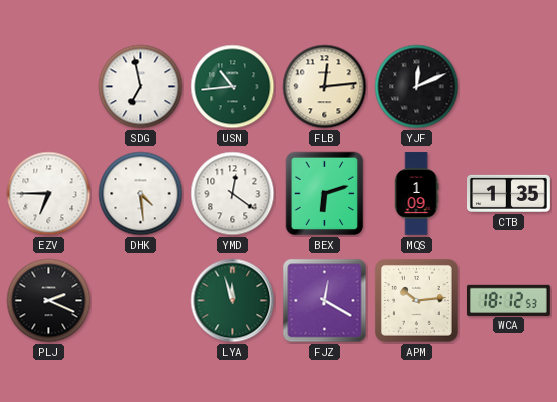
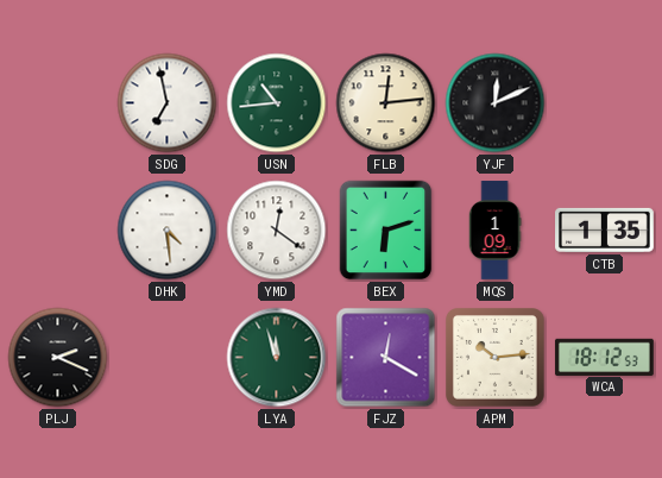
EZV: 6:45 -> none (49, 194)
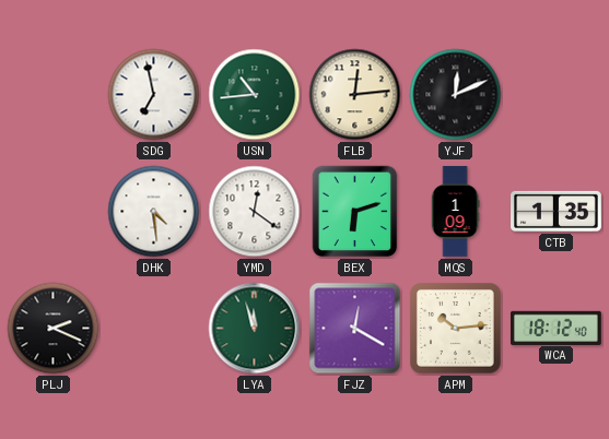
WCA: 18:12:53 -> 18:12:40 (557, 328)
